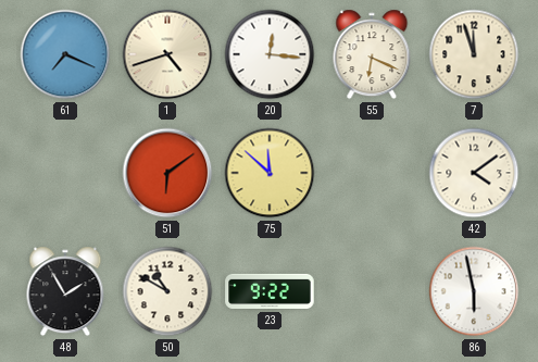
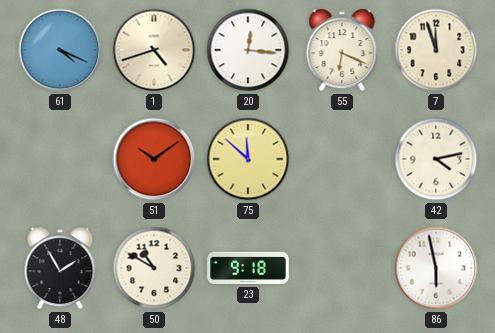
61: 7:19 -> 4:19 (60, 50)
51: 6:09 -> 10:09 (154, 159)
42: 4:09 -> 4:13 (436, 159)
23: 9:22 -> 9:18 (248, 268)
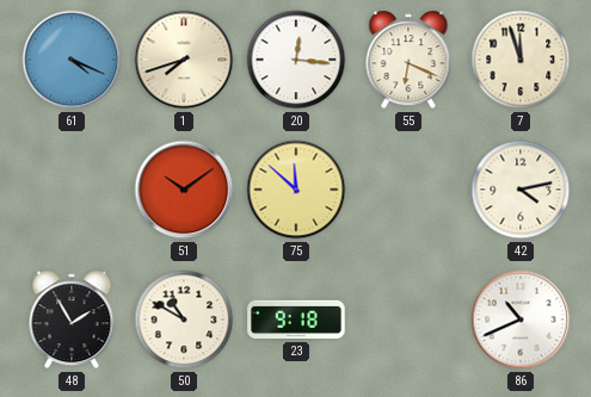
1: 4:42 -> 7:42 (184, 60)
86: 5:58 -> 10:41 (521, 320)
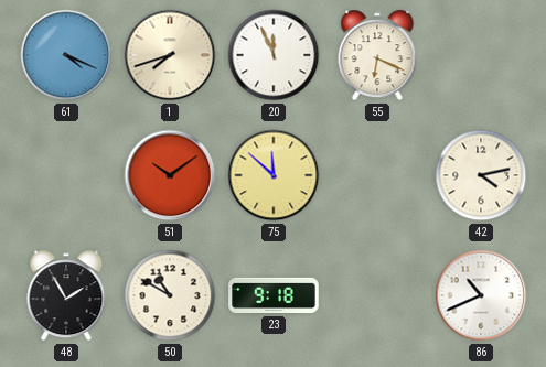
20: 12:16 -> 11:56 (274, 55)
7: 11:57 -> none (521, 60)
